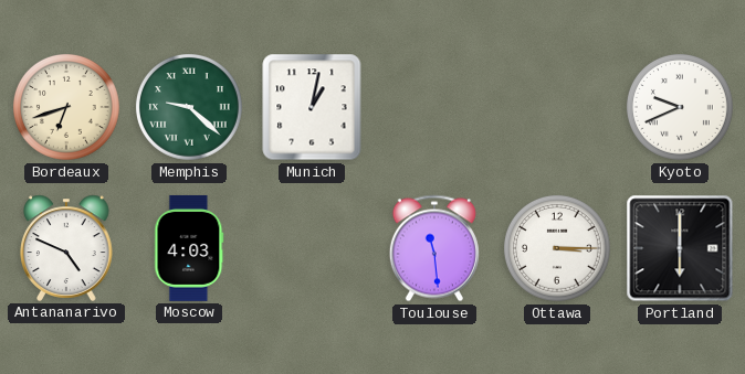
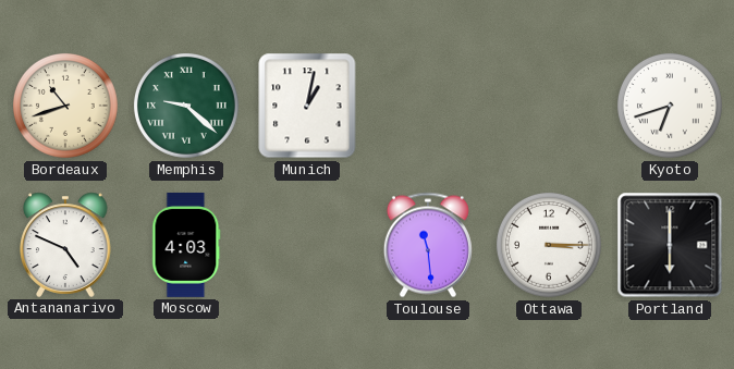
Bordeaux: 6:42 -> 10:42 (65, 106)
Kyoto: 9:41 -> 6:42 (670, 106)
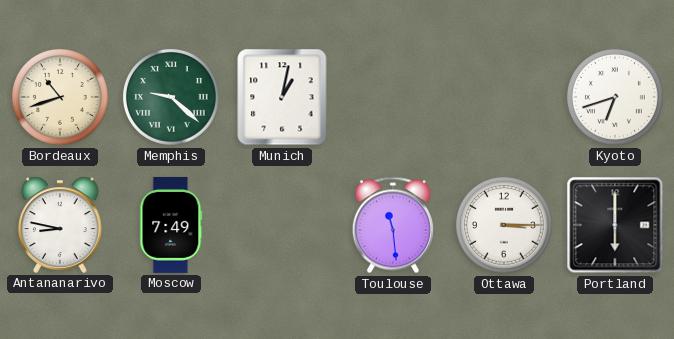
Antananarivo: 4:49 -> 8:47 (60, 225)
Moscow: 4:03 -> 7:49 (171, 225)
